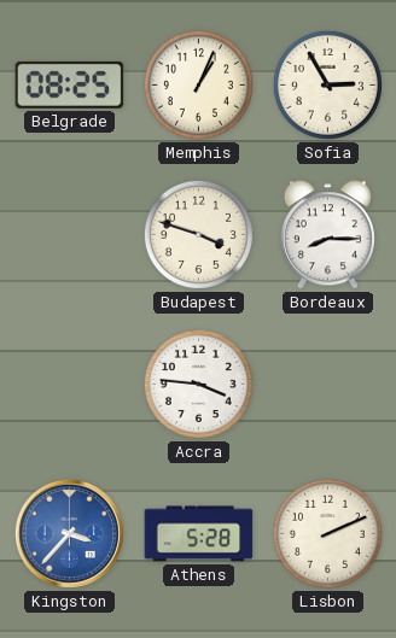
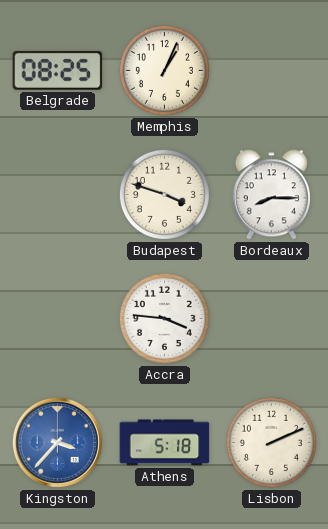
Sofia: 2:55 -> none (327, 84)
Athens: 5:28 -> 5:18 (165, 443)
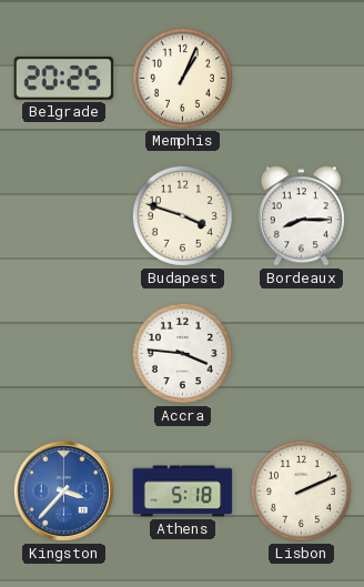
Belgrade: 08:25 -> 20:25 (64, 78)
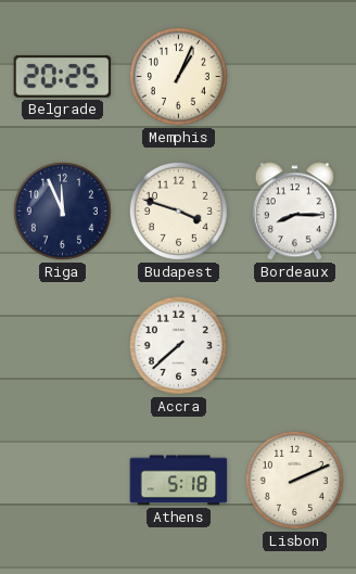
Riga: none -> 11:56 (62, 211)
Accra: 3:46 -> 7:38 (178, 345)
Kingston: 3:37 -> none (63, 490)
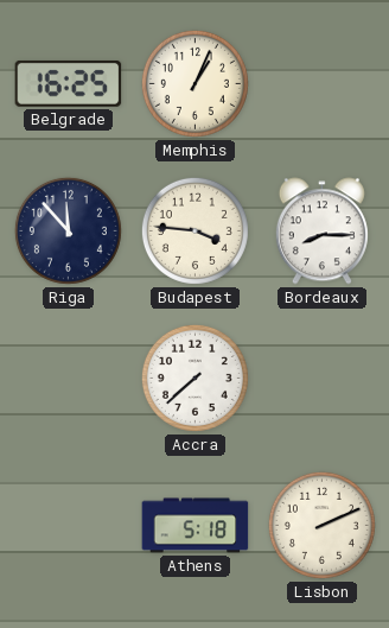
Belgrade: 20:25 -> 16:25 (69, 83)
Riga: 11:56 -> 11:53 (68, 230)
Budapest: 3:48 -> 3:46 (194, 230)
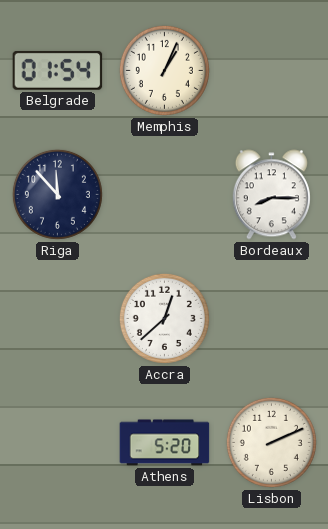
Belgrade: 16:25 -> 01:54 (58, 70)
Budapest: 3:46 -> none (194, 230)
Accra: 7:38 -> 12:38 (164, 318)
Athens: 5:18 -> 5:20 (165, 443)
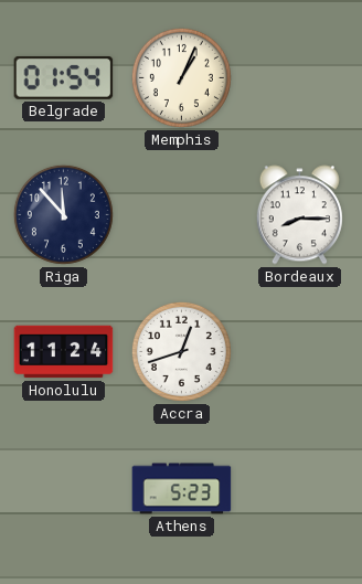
Honolulu: none -> 11:24 (64, 352)
Accra: 12:38 -> 12:42 (181, 351)
Athens: 5:20 -> 5:23 (182, 489)
Lisbon: 2:11 -> none (271, 442)
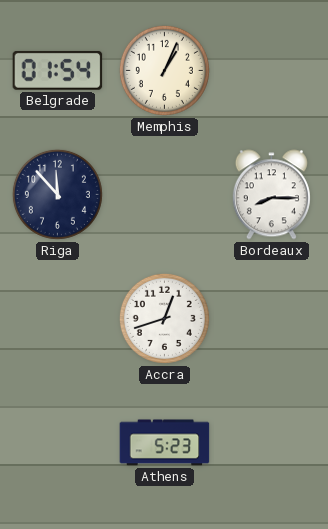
Honolulu: 11:24 -> none (64, 352)
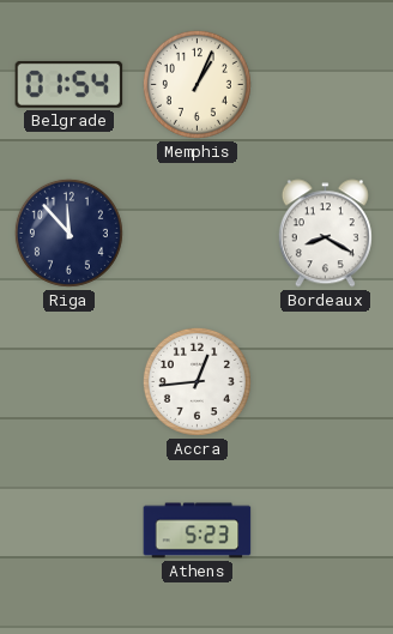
Bordeaux: 8:15 -> 8:20 (325, 234)
Accra: 12:42 -> 12:44 (196, 381)
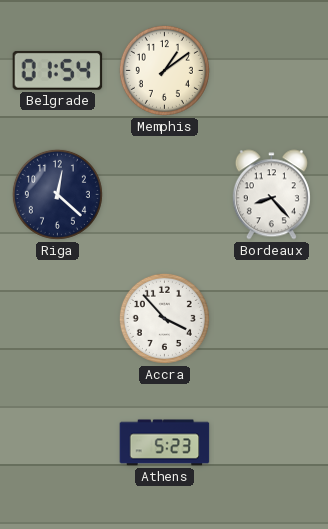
Memphis: 1:04 -> 1:09 (164, 70)
Riga: 11:53 -> 12:22 (57, 194)
Bordeaux: 8:20 -> 8:23 (271, 195)
Accra: 12:44 -> 3:53 (164, 318)
